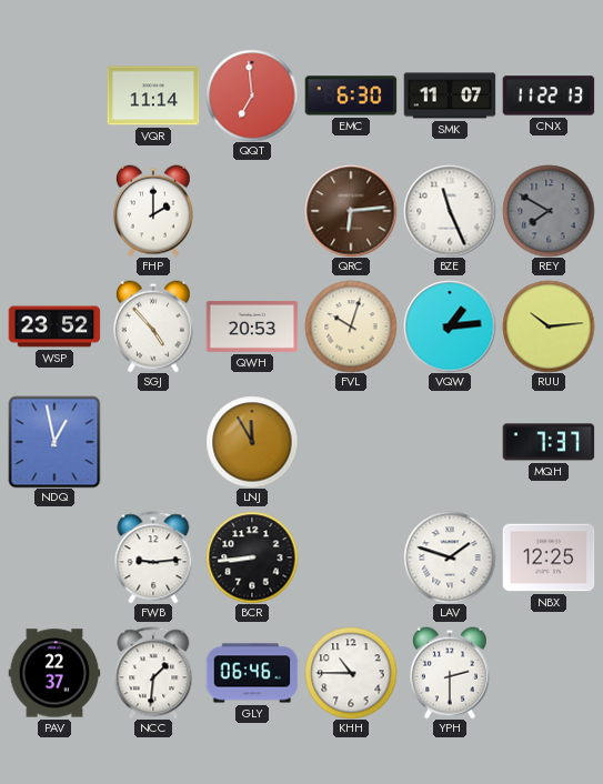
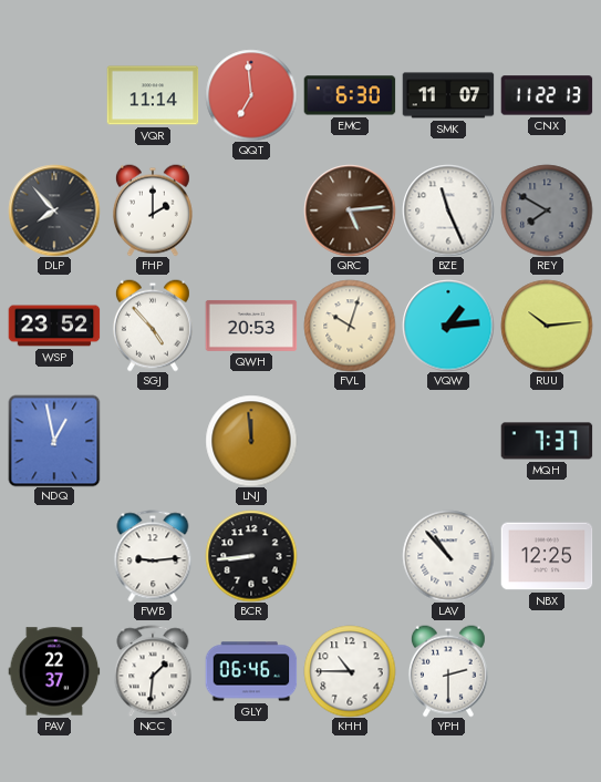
DLP: none -> 7:53 (54, 210)
QRC: 6:14 -> 5:14 (350, 210)
LNJ: 11:55 -> 11:59 (251, 441)
LAV: 1:48 -> 10:53 (448, 556)
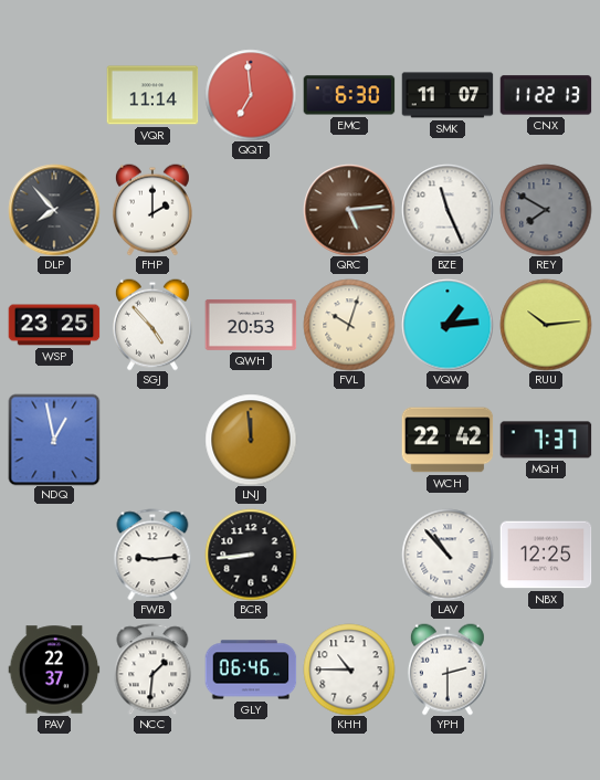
WSP: 23:52 -> 23:25 (54, 325)
WCH: none -> 22:42 (448, 440)
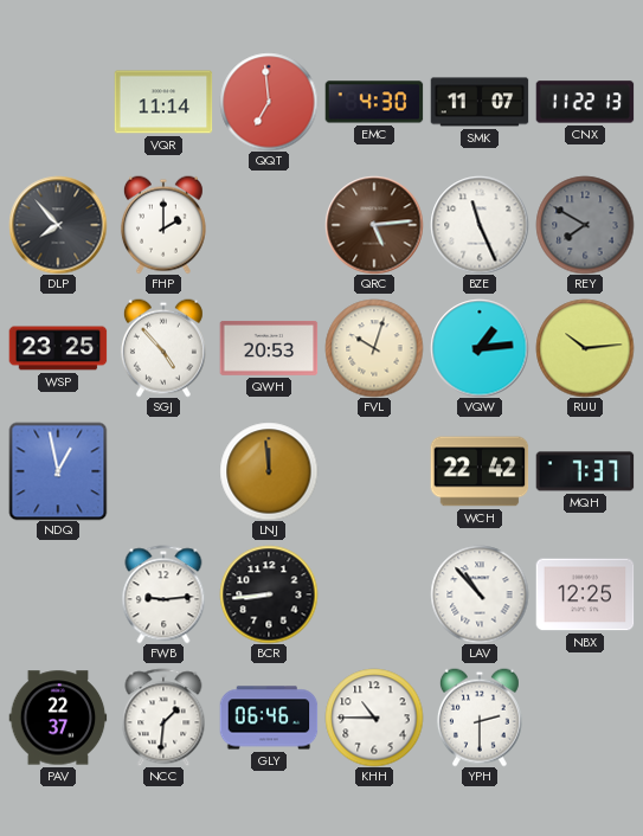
EMC: 6:30 -> 4:30 (374, 102)
